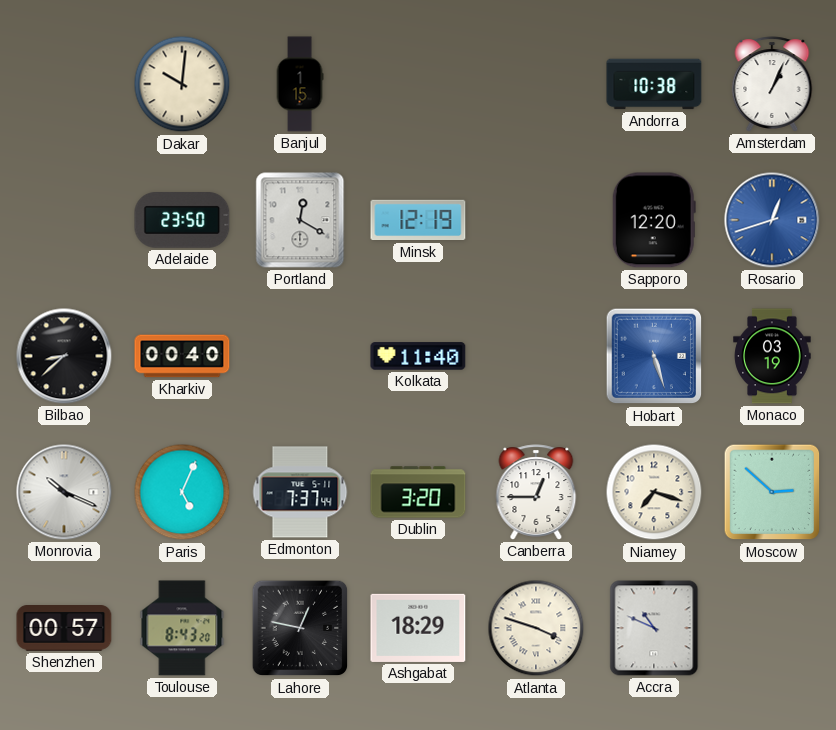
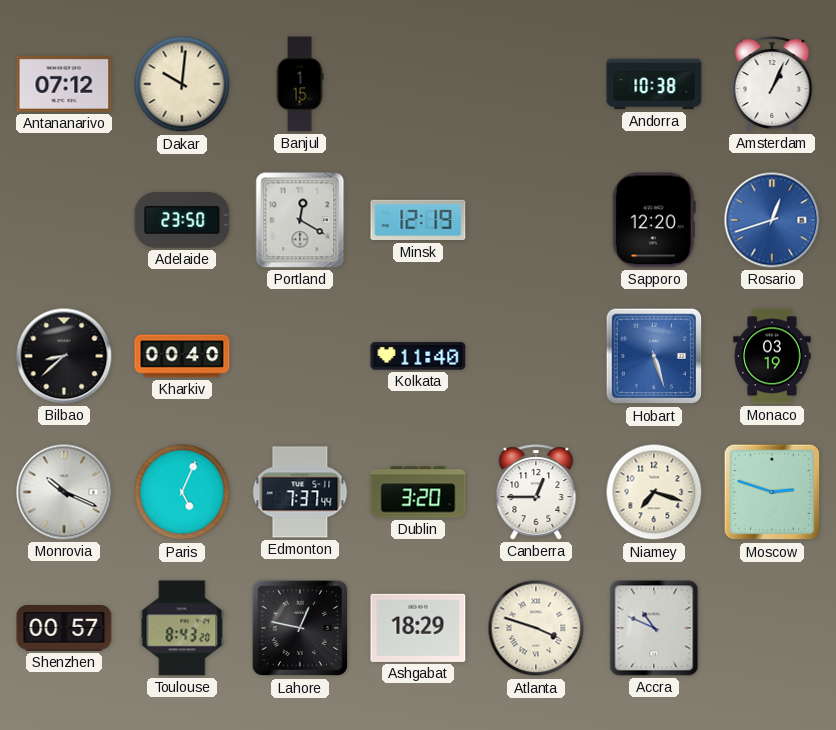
Antananarivo: none -> 07:12 (64, 84)
Moscow: 2:52 -> 2:48 (772, 492)
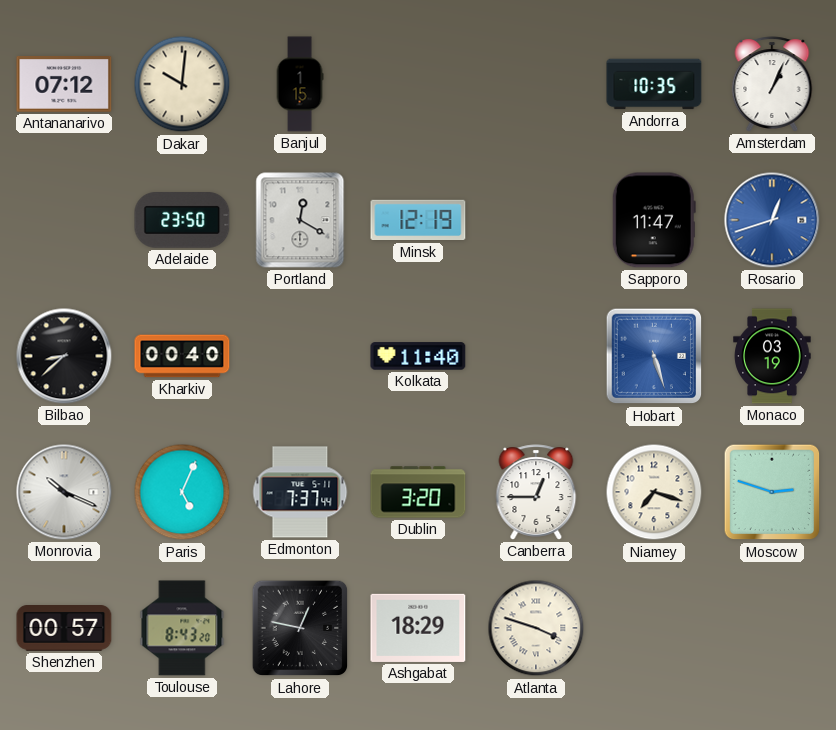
Andorra: 10:38 -> 10:35 (654, 84)
Sapporo: 12:20 -> 11:47 (654, 220)
Accra: 10:49 -> none (654, 628)
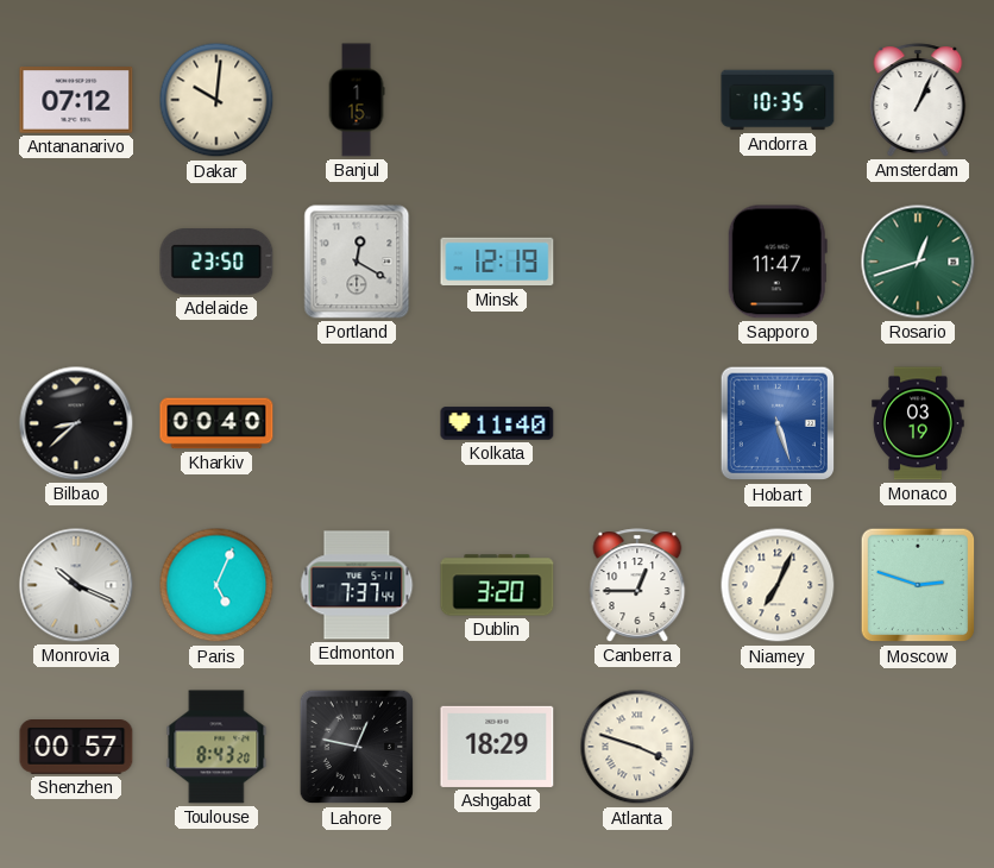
Rosario dial: blue -> green (918, 262)
Niamey: 7:18 -> 7:04 (778, 585)
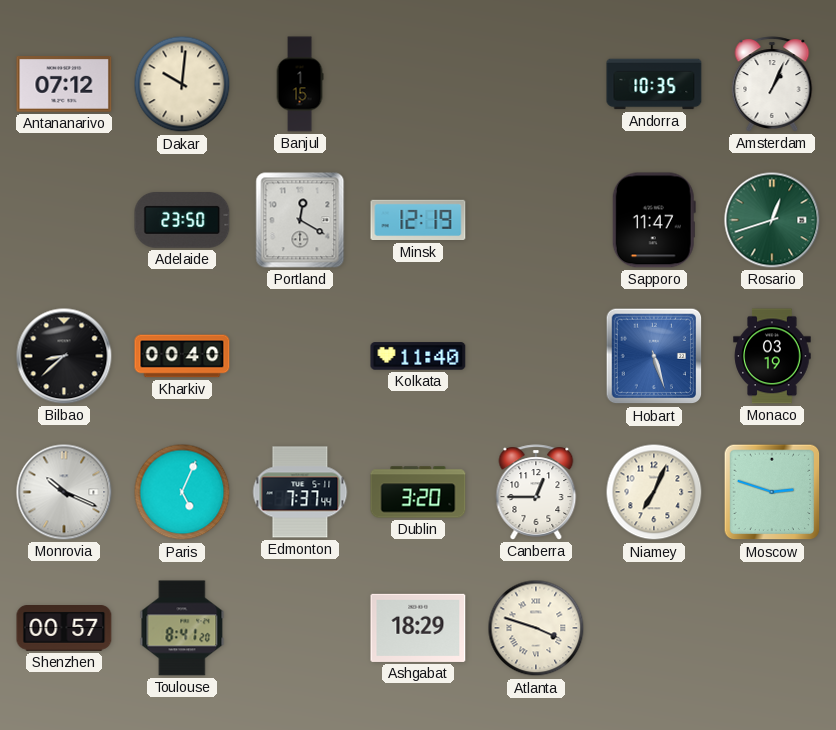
Toulouse: 8:43 -> 8:41 (182, 628)
Lahore: 12:47 -> none (357, 747)
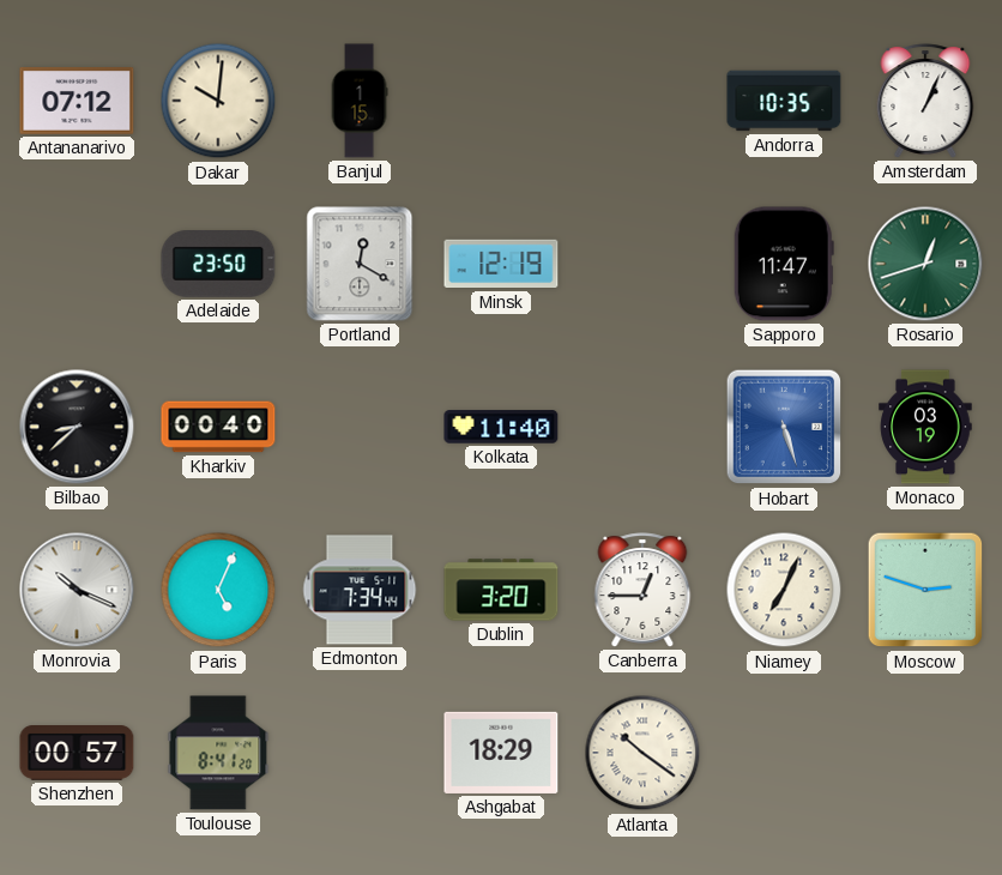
Edmonton: 7:37 -> 7:34 (360, 590)
Atlanta: 3:48 -> 10:21 (642, 753)
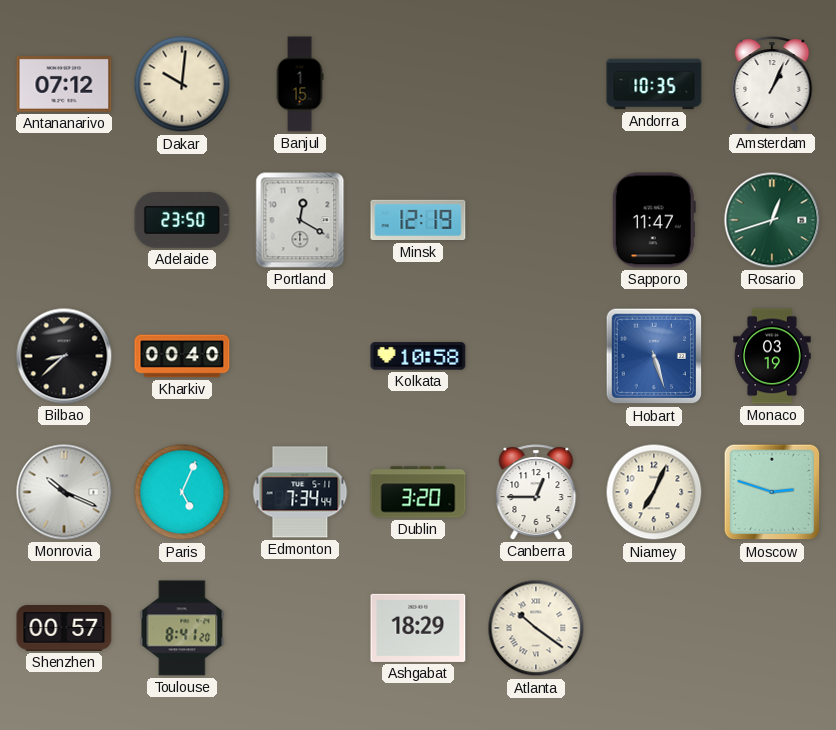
Kolkata: 11:40 -> 10:58 (418, 356)
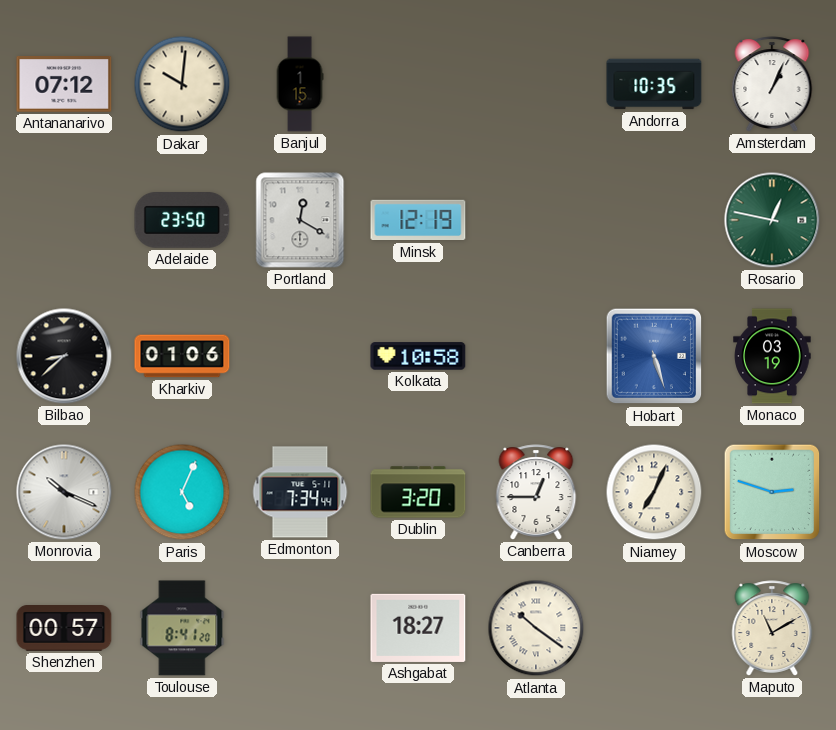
Sapporo: 11:47 -> none (654, 220)
Rosario: 12:42 -> 12:47 (772, 220)
Kharkiv: 00:40 -> 01:06 (182, 356)
Ashgabat: 18:29 -> 18:27 (418, 628)
Maputo: none -> 11:10 (772, 628)
